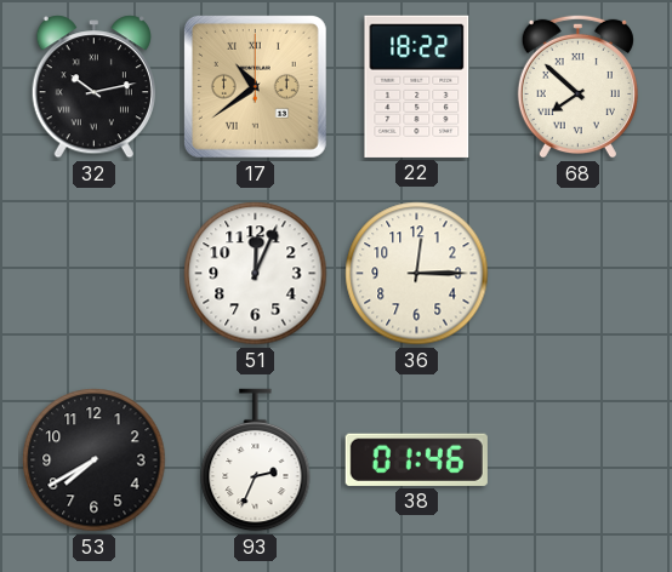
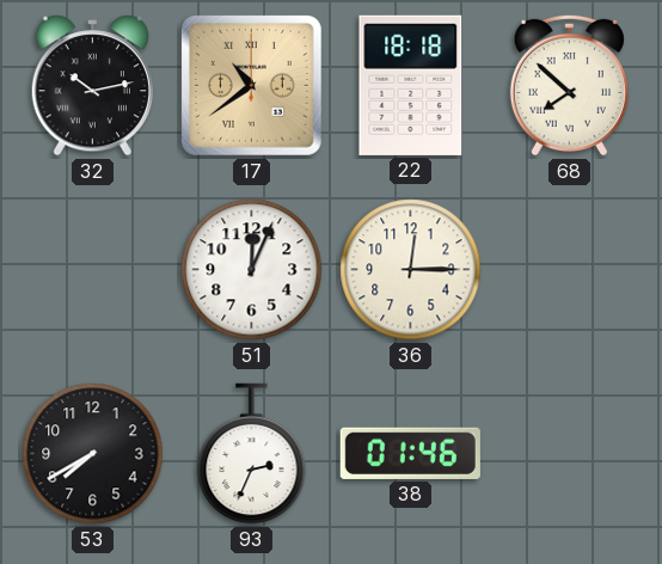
22: 18:22 -> 18:18 (411, 85)
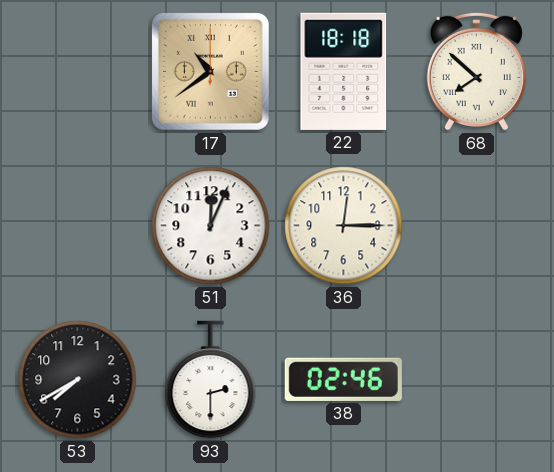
32: 10:13 -> none (92, 86)
93: 2:34 -> 2:30 (211, 380)
38: 01:46 -> 02:46 (343, 379)
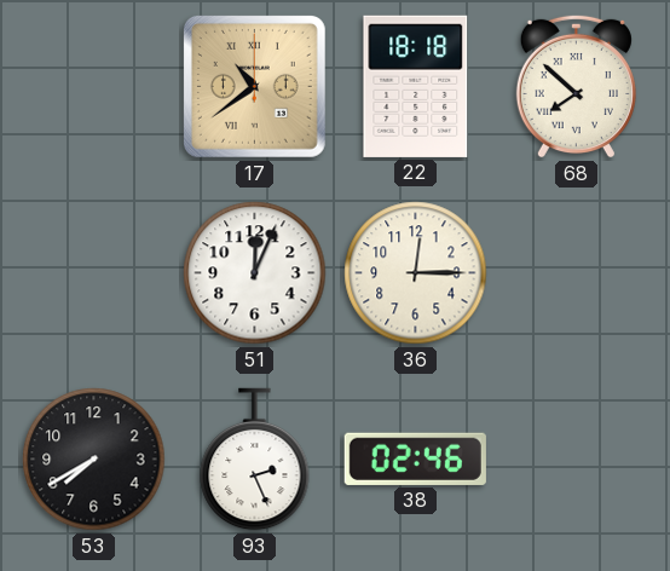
93: 2:30 -> 2:26 (255, 460)
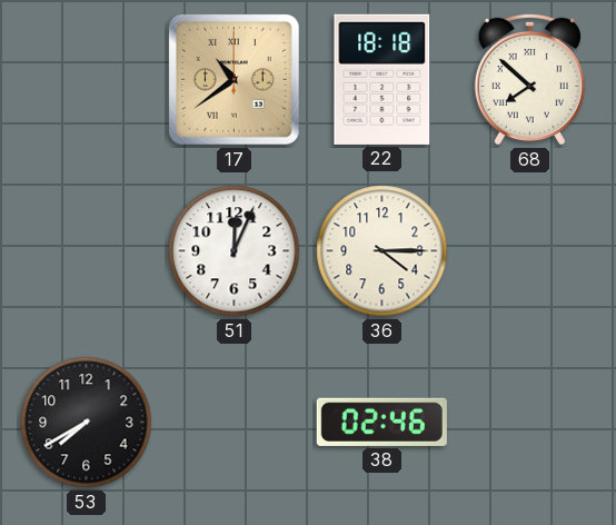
36: 12:15 -> 4:15 (382, 251)
93: 2:26 -> none (255, 460)
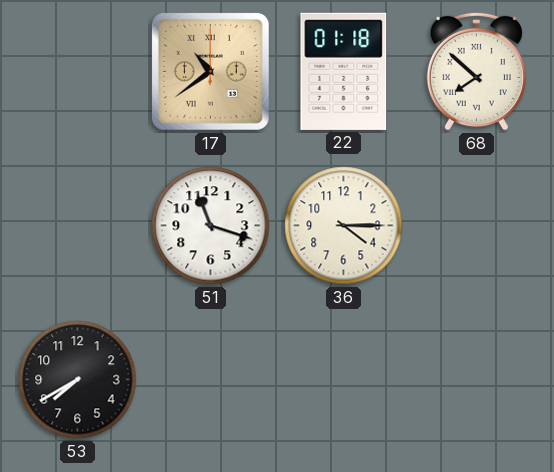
22: 18:18 -> 01:18 (344, 71)
51: 12:04 -> 11:18 (211, 226)
38: 02:46 -> none (381, 422)
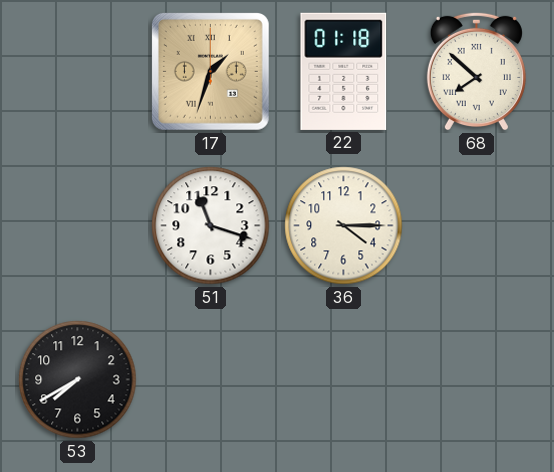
17: 10:39 -> 1:33 (210, 71)
